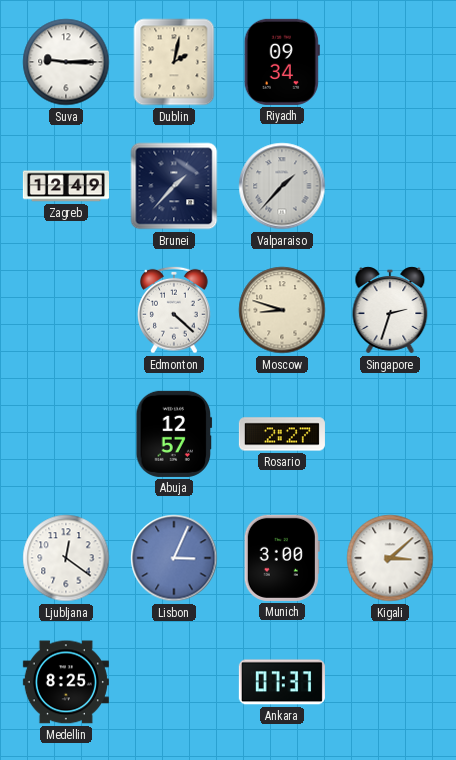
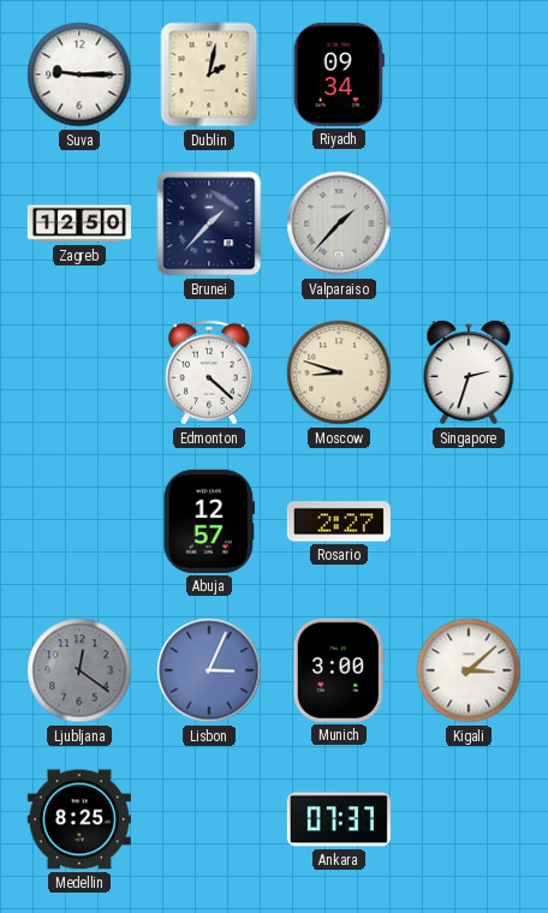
Zagreb: 12:49 -> 12:50 (79, 223)
Ljubljana dial: white -> grey (79, 670)
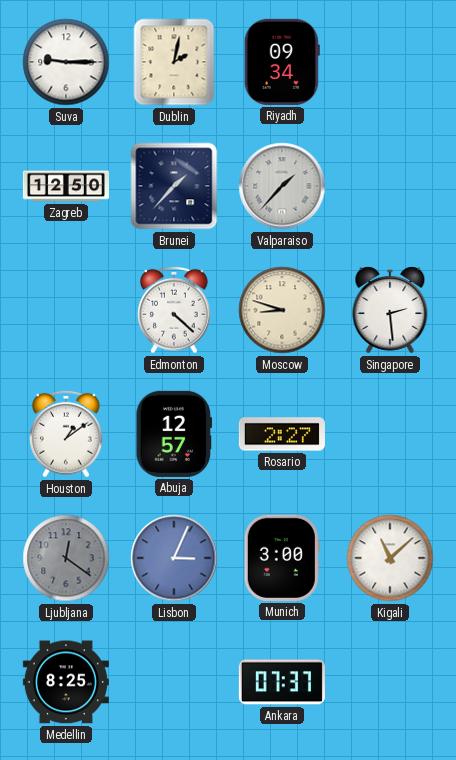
Singapore: 2:33 -> 2:29 (390, 310)
Houston: none -> 1:09 (67, 434)
Kigali: 3:08 -> 11:08 (390, 558)
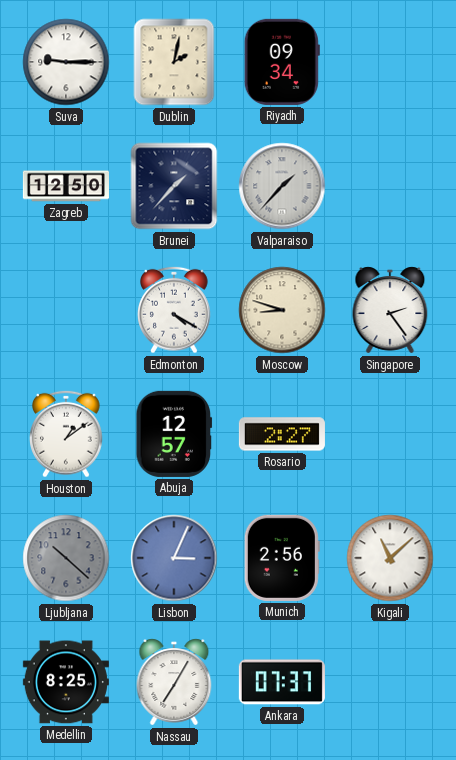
Edmonton: 4:22 -> 4:20 (175, 310)
Singapore: 2:29 -> 2:24 (390, 310)
Ljubljana: 12:21 -> 10:22 (66, 558)
Munich: 3:00 -> 2:56 (282, 558)
Nassau: none -> 7:05 (174, 682)
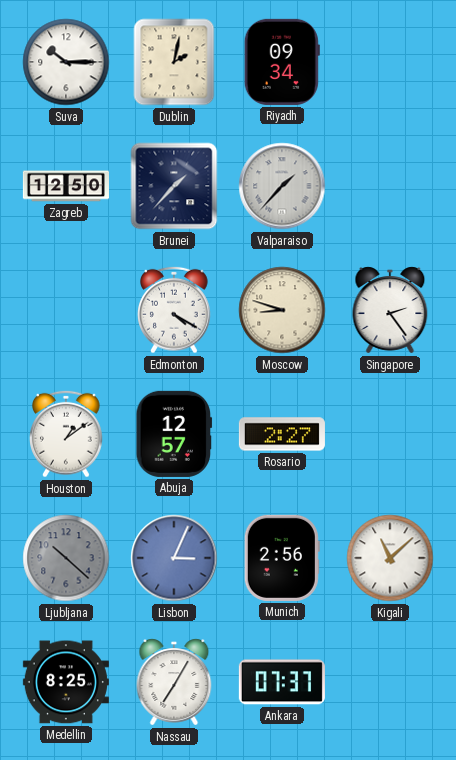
Suva: 9:15 -> 10:15 (66, 62)
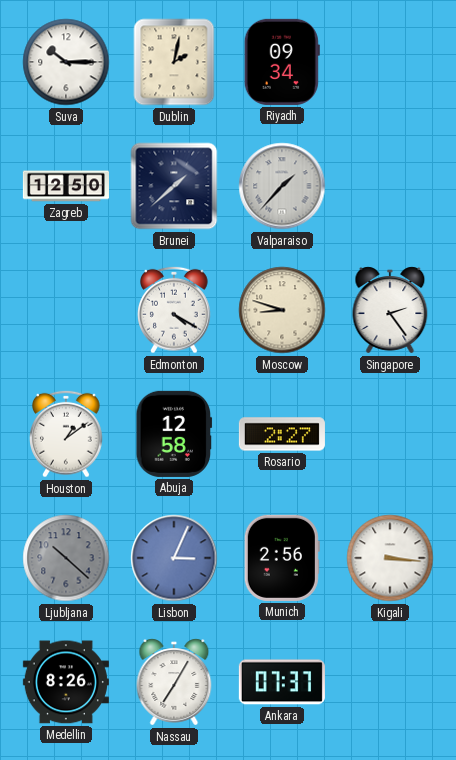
Brunei: 1:37 -> 1:38 (174, 186)
Abuja: 12:57 -> 12:58 (174, 434)
Kigali: 11:08 -> 3:16 (390, 558)
Medellin: 8:25 -> 8:26 (66, 682)
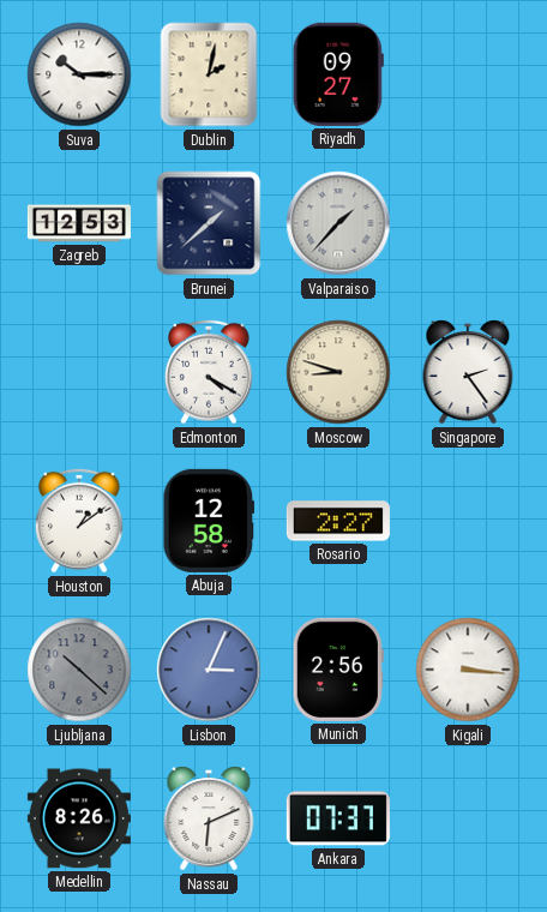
Riyadh: 09:34 -> 09:27 (338, 74)
Zagreb: 12:50 -> 12:53 (79, 223)
Nassau: 7:05 -> 6:11 (209, 818)
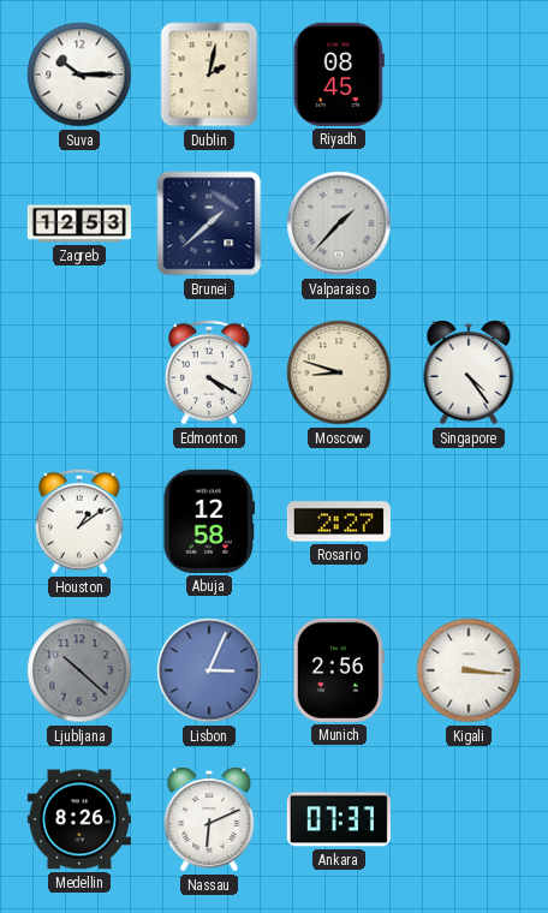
Riyadh: 09:27 -> 08:45 (339, 74)
Singapore: 2:24 -> 4:24 (469, 372)
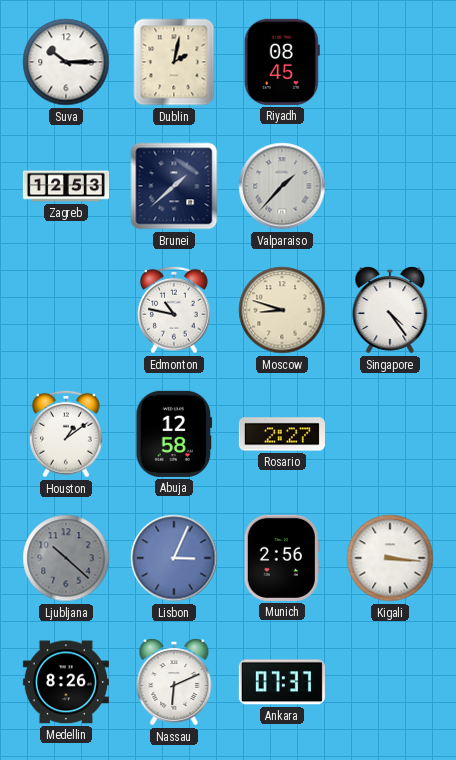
Edmonton: 4:20 -> 10:47 (175, 310)
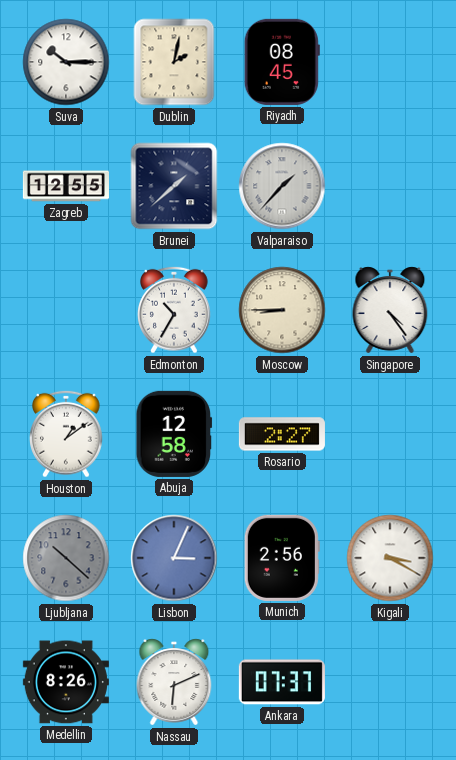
Zagreb: 12:53 -> 12:55 (66, 186)
Edmonton: 10:47 -> 10:35 (175, 310)
Moscow: 8:48 -> 8:45 (282, 310)
Kigali: 3:16 -> 3:20 (390, 558)
